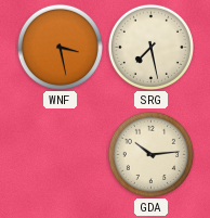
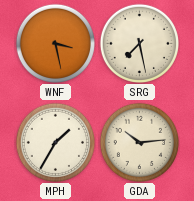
MPH: none -> 1:35 (55, 142)
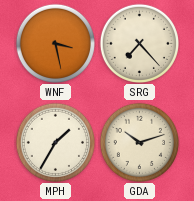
SRG: 7:28 -> 7:23 (139, 43)
GDA: 10:14 -> 10:12 (139, 142)
